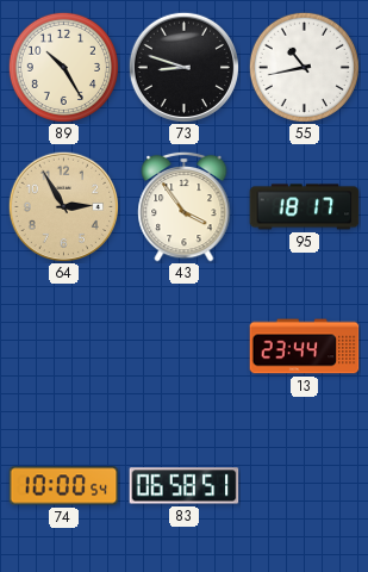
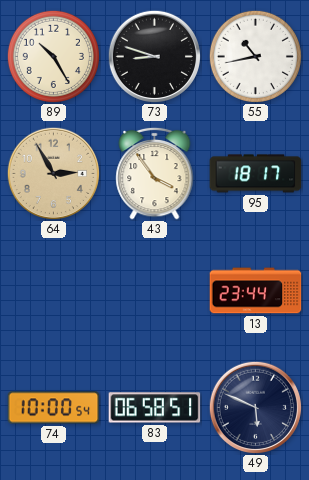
49: none -> 5:49 (255, 407)
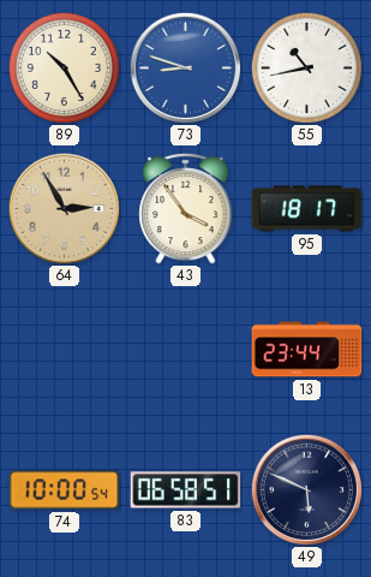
73 dial: black -> blue (185, 67)
